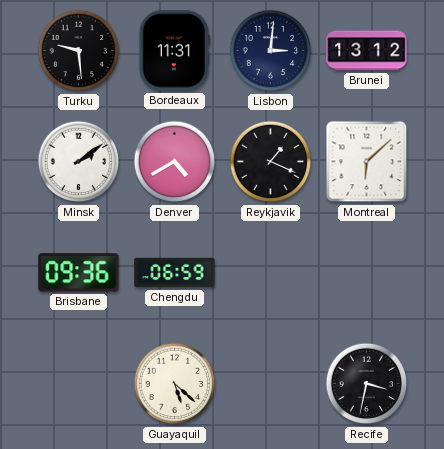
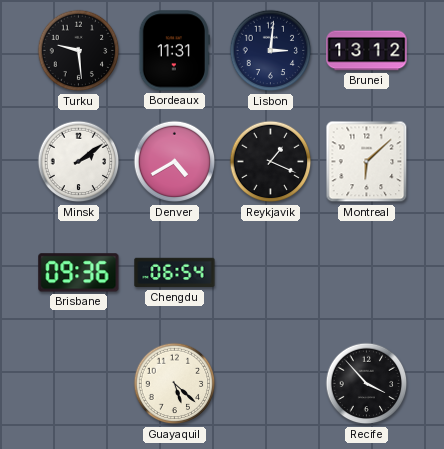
Chengdu: 06:59 -> 06:54 (175, 273)
Recife: 3:32 -> 3:53 (367, 384)
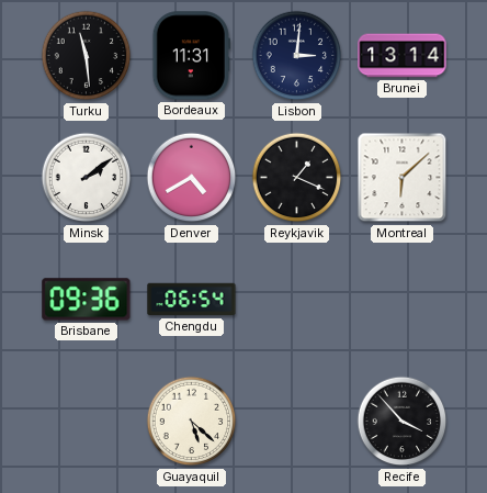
Turku: 9:29 -> 11:29 (87, 56)
Brunei: 13:12 -> 13:14 (403, 56)
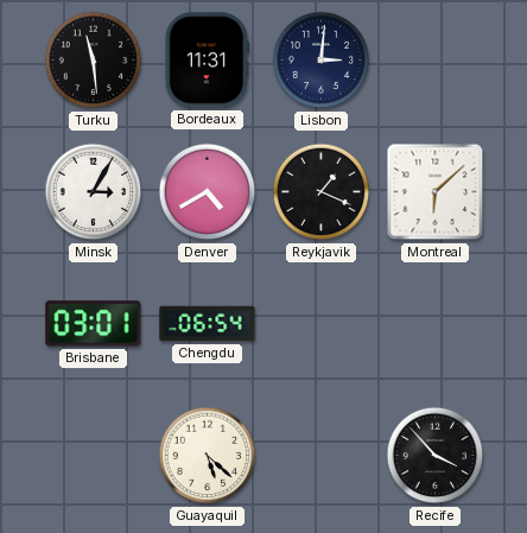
Brunei: 13:14 -> none (403, 56)
Minsk: 2:09 -> 3:05 (94, 192)
Brisbane: 09:36 -> 03:01 (94, 324)
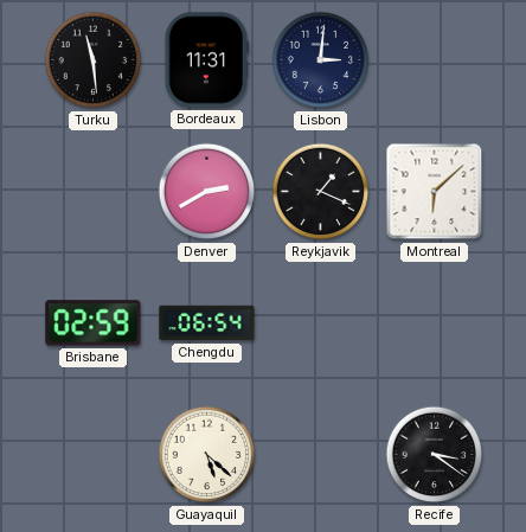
Minsk: 3:05 -> none (94, 192)
Denver: 4:40 -> 2:40 (207, 192)
Brisbane: 03:01 -> 02:59 (94, 323)
Recife: 3:53 -> 3:21 (435, 455)
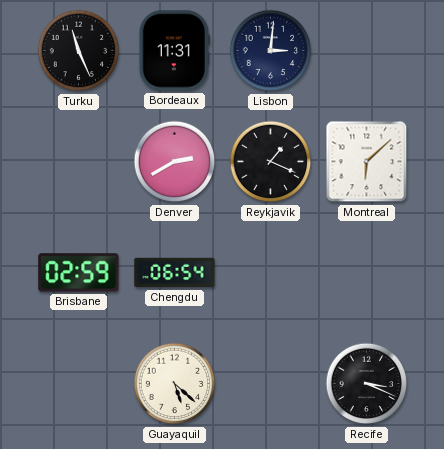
Turku: 11:29 -> 11:26 (79, 51)
Recife: 3:21 -> 3:19 (367, 384)
